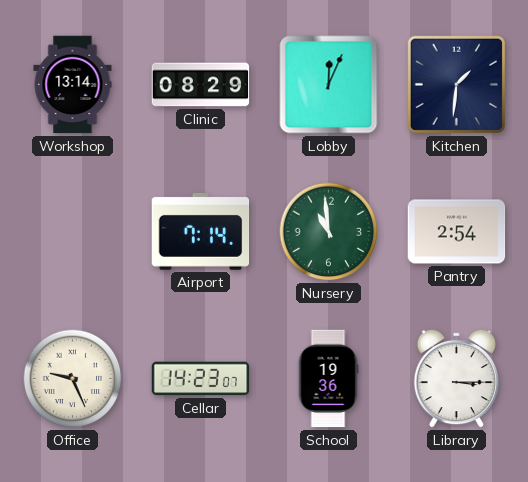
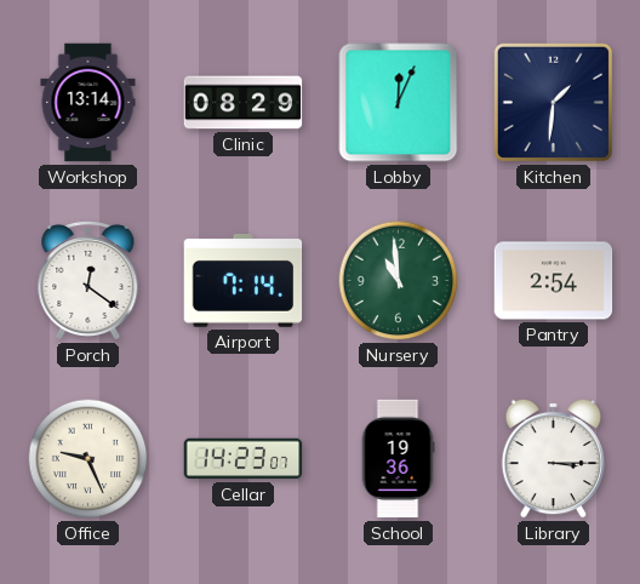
Porch: none -> 12:21 (88, 280)
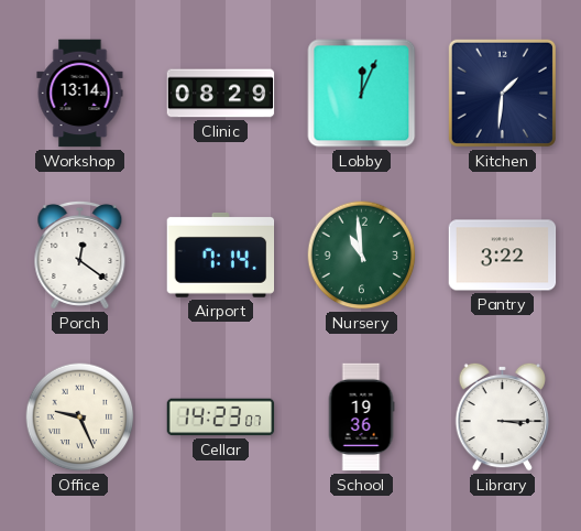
Pantry: 2:54 -> 3:22 (503, 256)
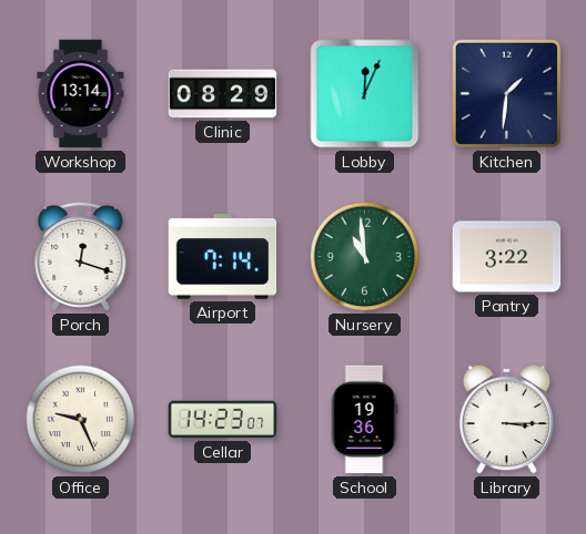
Porch: 12:21 -> 12:18 (81, 256)
